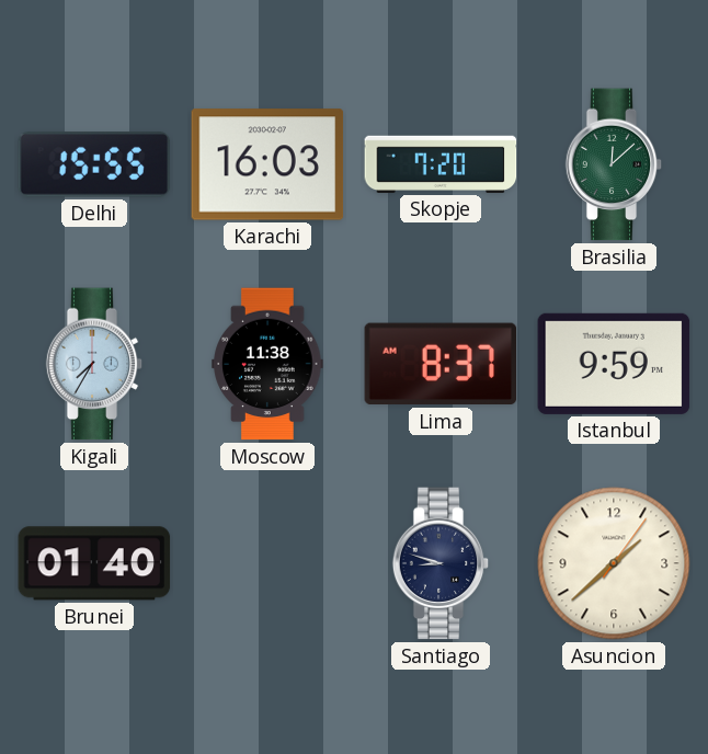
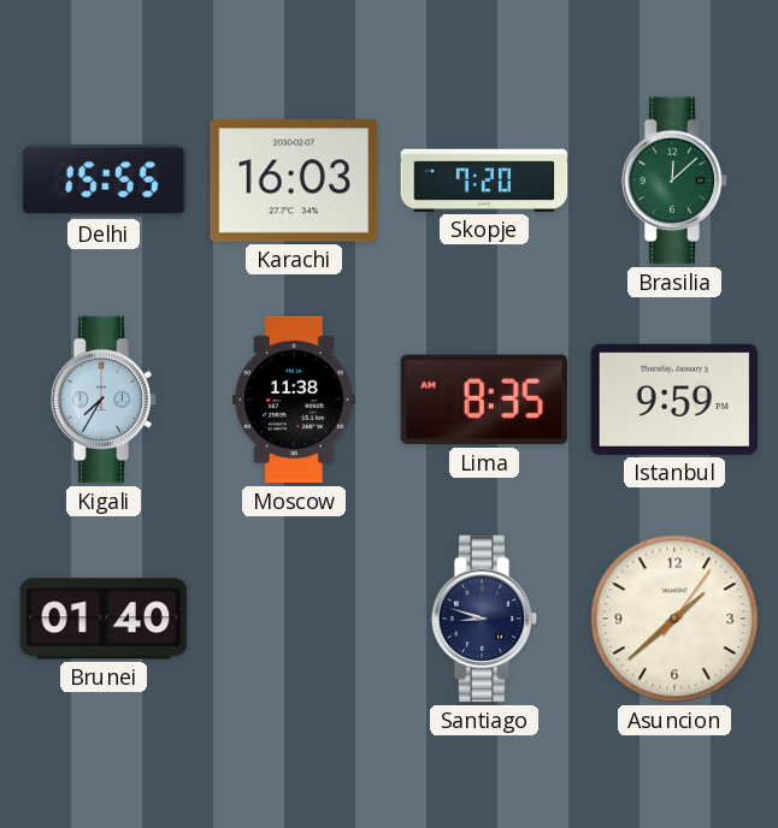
Lima: 8:37 -> 8:35 (484, 400)
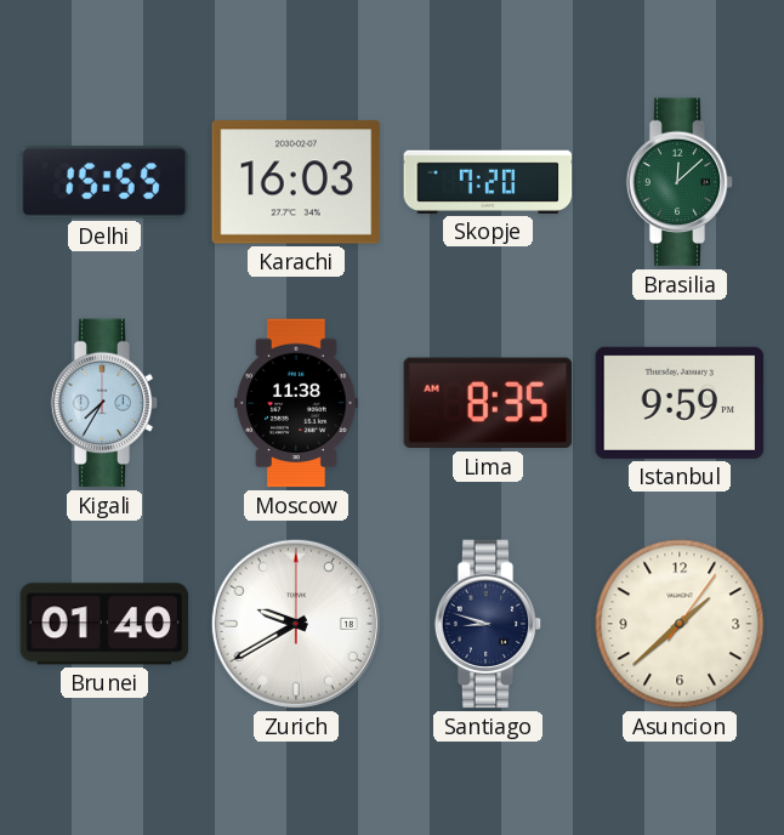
Zurich: none -> 9:40 (296, 624)
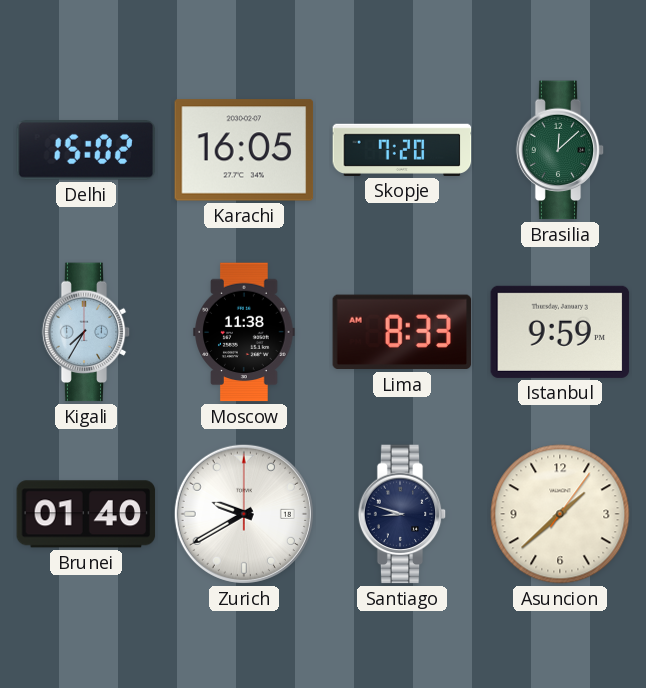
Delhi: 15:55 -> 15:02 (86, 150)
Karachi: 16:03 -> 16:05 (244, 150)
Lima: 8:35 -> 8:33 (402, 332)
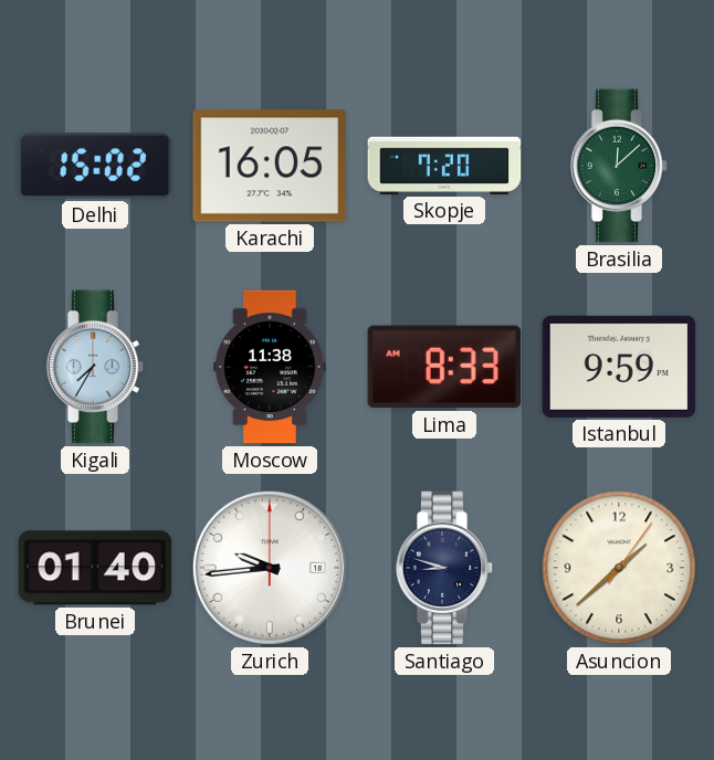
Zurich: 9:40 -> 9:44 (270, 568)
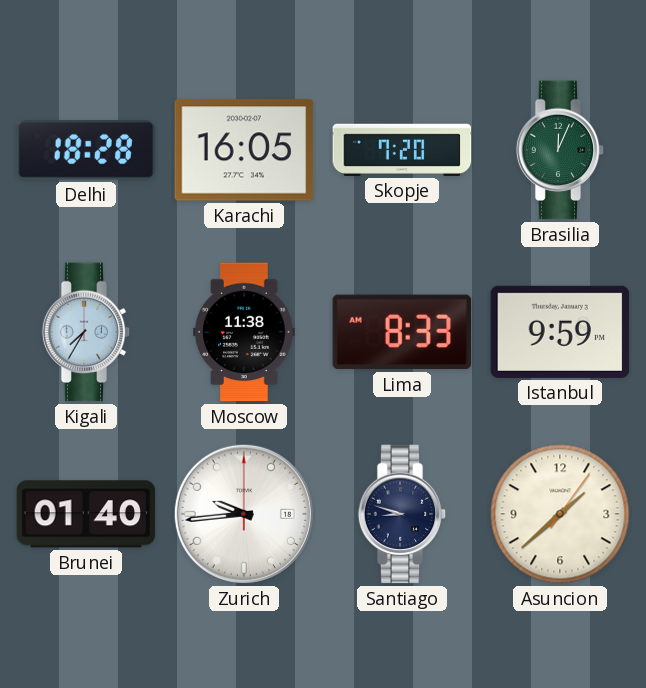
Delhi: 15:02 -> 18:28 (86, 150)
Brasilia: 12:08 -> 12:04 (560, 150)
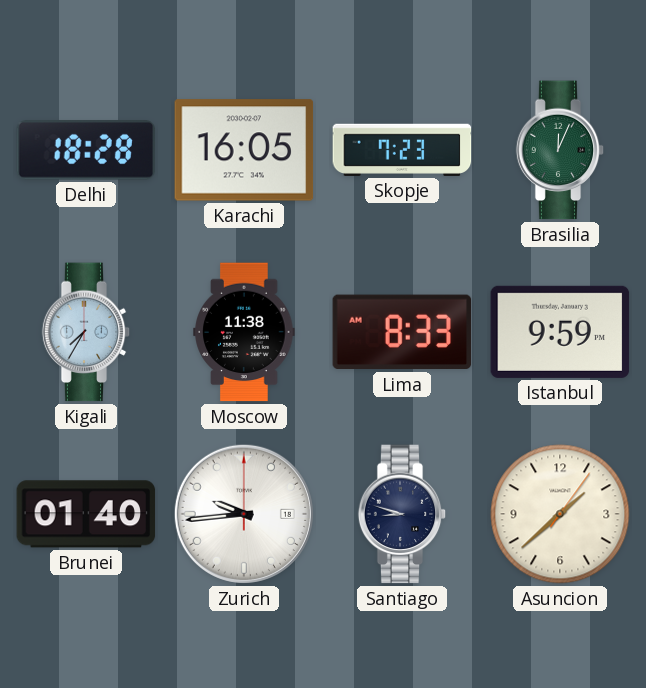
Skopje: 7:20 -> 7:23 (402, 150)
